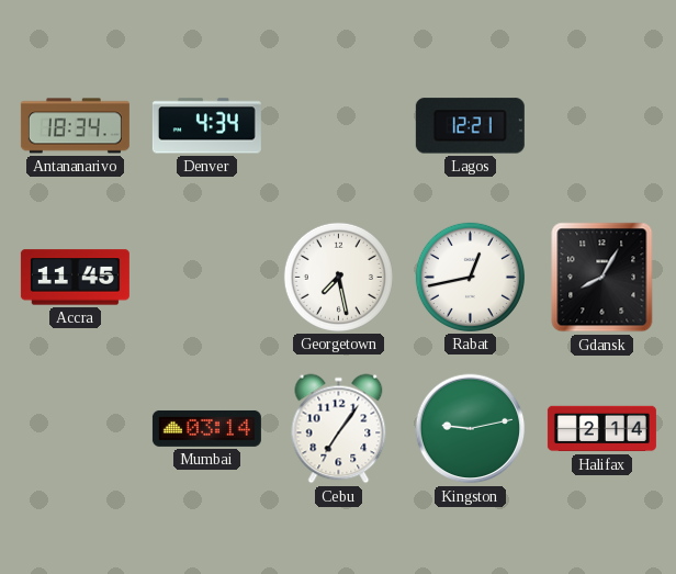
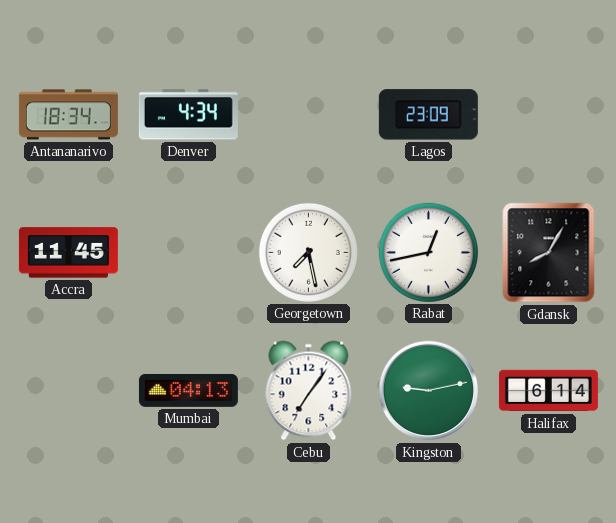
Lagos: 12:21 -> 23:09 (428, 115)
Mumbai: 03:14 -> 04:13 (188, 390)
Halifax: 2:14 -> 6:14 (548, 391)
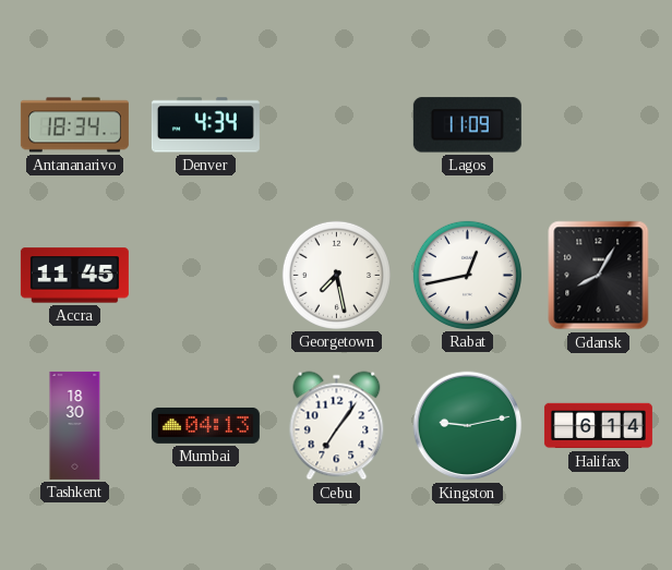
Lagos: 23:09 -> 11:09 (467, 125)
Tashkent: none -> 18:30 (75, 425)
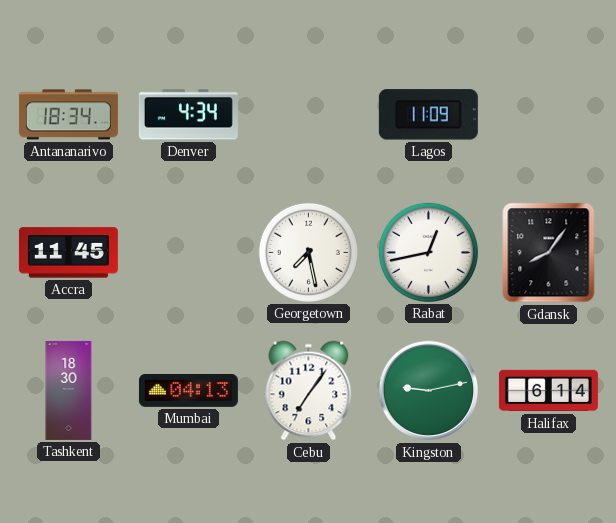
Gdansk: 8:05 -> 8:06 (549, 253)
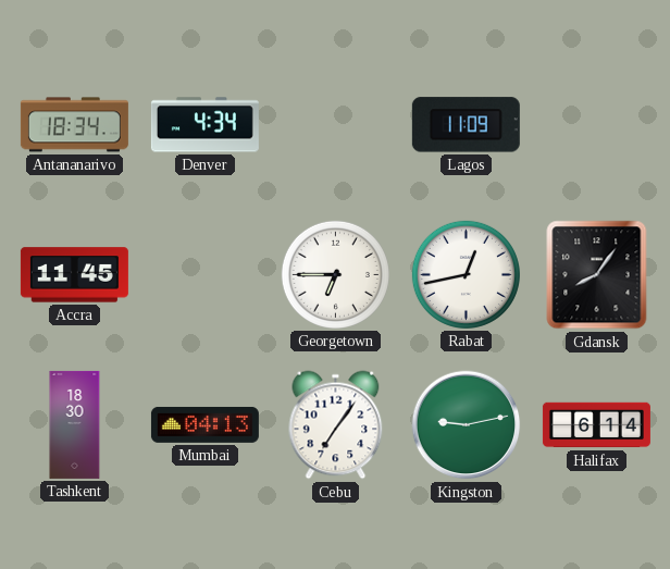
Georgetown: 7:28 -> 6:45 (335, 274)
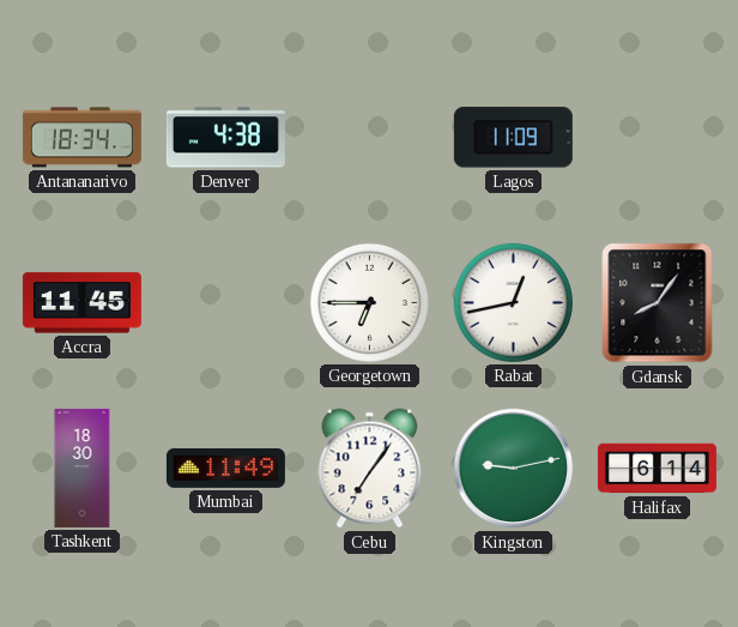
Denver: 4:34 -> 4:38 (225, 138)
Mumbai: 04:13 -> 11:49 (225, 468)
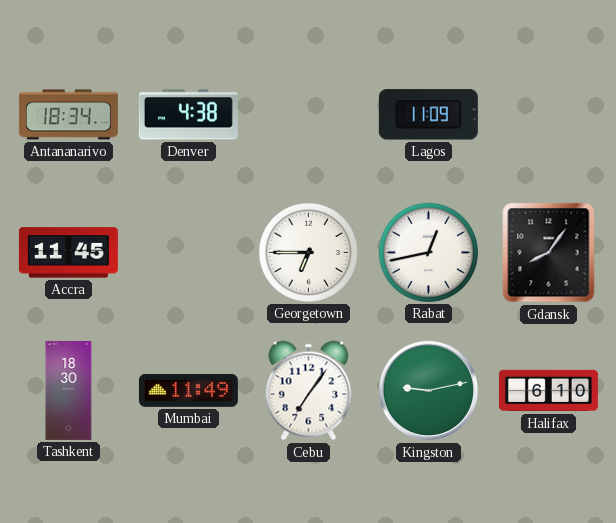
Halifax: 6:14 -> 6:10 (548, 391)
